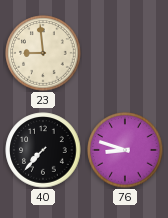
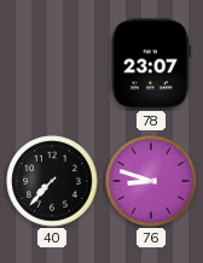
23: 8:59 -> none (43, 53)
78: none -> 23:07 (150, 64)
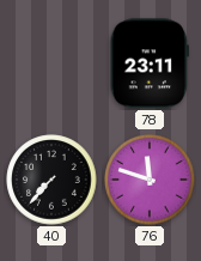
78: 23:07 -> 23:11 (148, 63)
76: 8:48 -> 11:48 (150, 180)
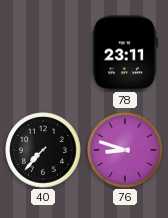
76: 11:48 -> 8:48 (125, 150)
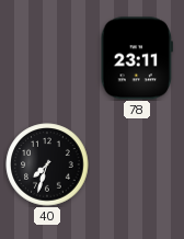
40: 7:37 -> 7:33 (47, 164)
76: 8:48 -> none (125, 150)
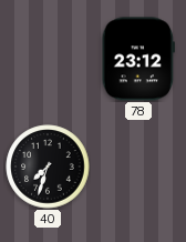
78: 23:11 -> 23:12 (137, 59)
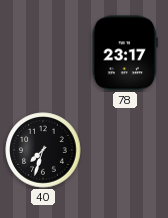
78: 23:12 -> 23:17 (124, 53)
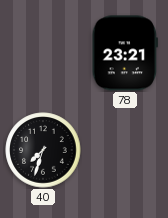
78: 23:17 -> 23:21 (124, 53)
